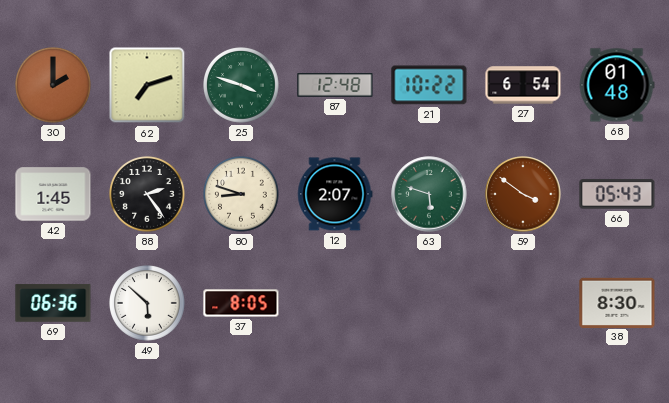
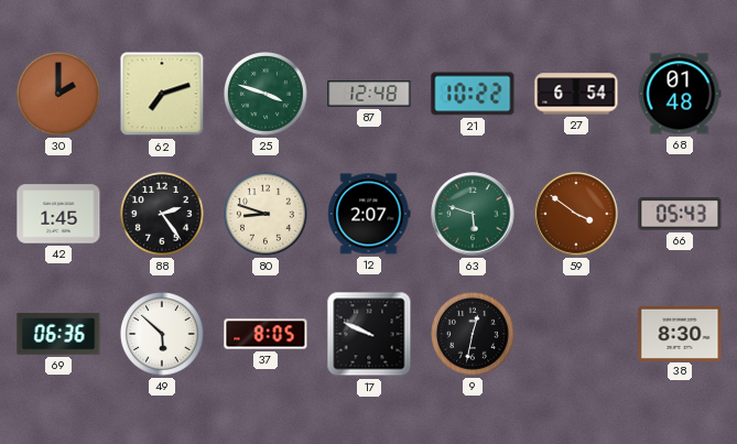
17: none -> 9:49 (369, 334)
9: none -> 12:32 (474, 335)
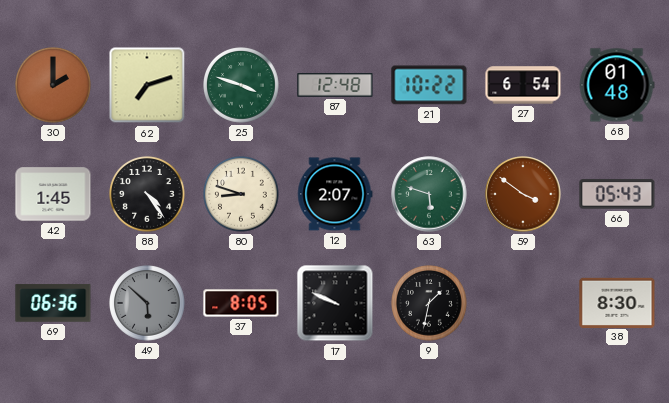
88: 2:24 -> 4:24 (148, 195)
49 dial: white -> grey (148, 304)
9: 12:32 -> 1:32 (430, 304)
